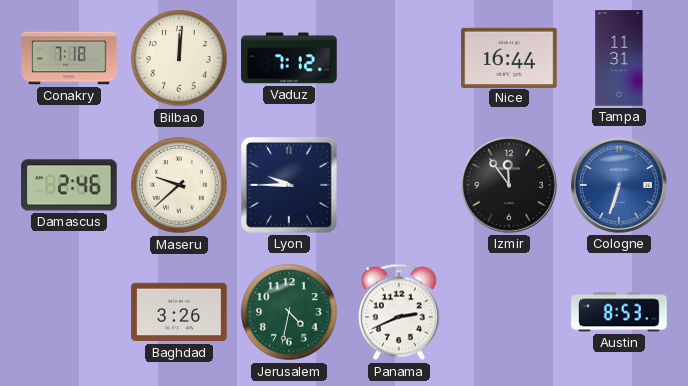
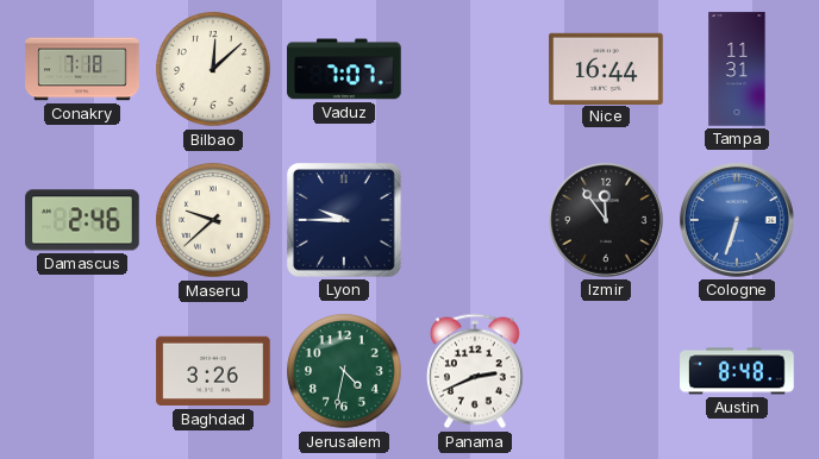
Bilbao: 12:01 -> 12:08 (213, 69)
Vaduz: 7:12 -> 7:07 (344, 69)
Austin: 8:53 -> 8:48 (737, 371)
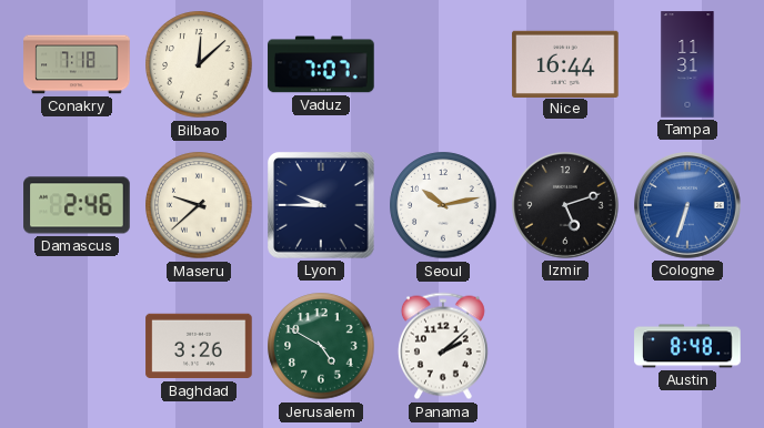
Seoul: none -> 10:13 (443, 205)
Izmir: 11:54 -> 5:12 (566, 206)
Jerusalem: 4:32 -> 4:50 (321, 346)
Panama: 2:41 -> 2:08 (443, 346)
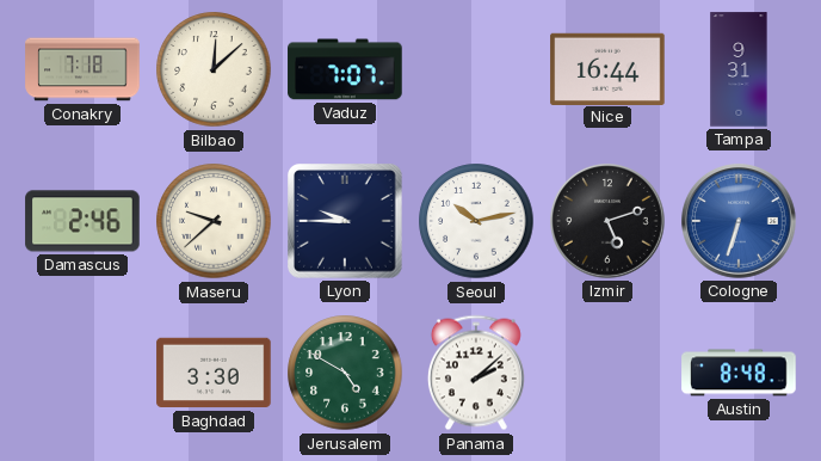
Tampa: 11:31 -> 9:31 (739, 69)
Baghdad: 3:26 -> 3:30 (214, 373)
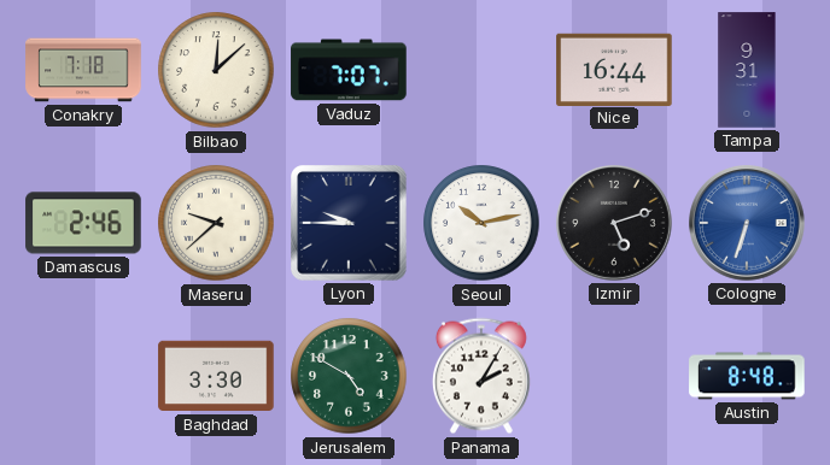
Panama: 2:08 -> 2:05 (481, 376)
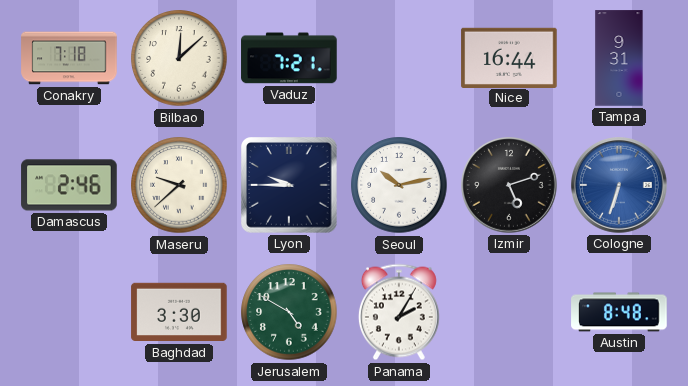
Vaduz: 7:07 -> 7:21 (289, 58)
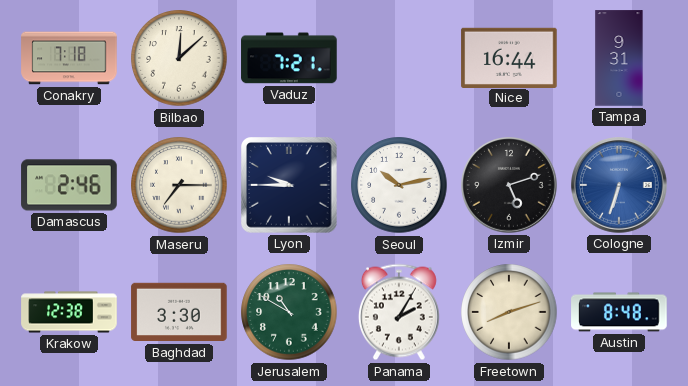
Maseru: 9:38 -> 7:15 (179, 185)
Krakow: none -> 12:38 (69, 312)
Jerusalem: 4:50 -> 10:50 (289, 312)
Freetown: none -> 8:12 (509, 312)
